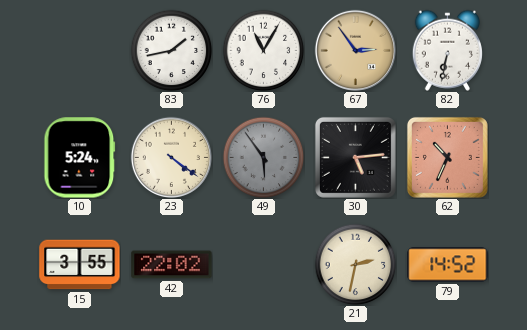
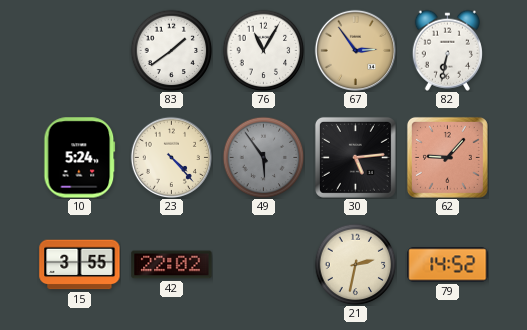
83: 1:43 -> 1:39 (171, 50)
23: 4:21 -> 4:23 (171, 157)
62: 10:34 -> 9:07 (447, 157)
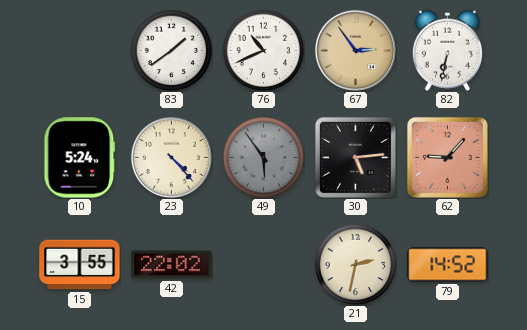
76: 11:05 -> 10:41 (263, 50)
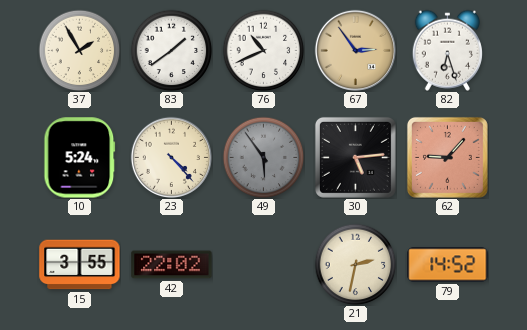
37: none -> 1:55 (79, 50)
82: 6:32 -> 6:27 (447, 50)
